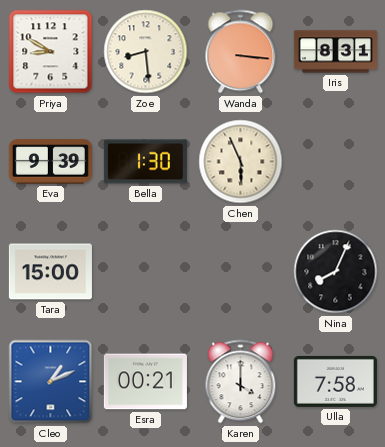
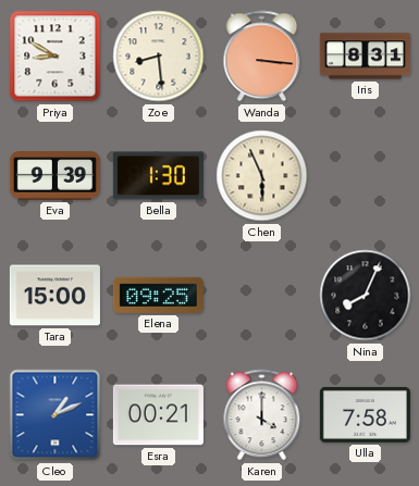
Elena: none -> 09:25 (158, 295)
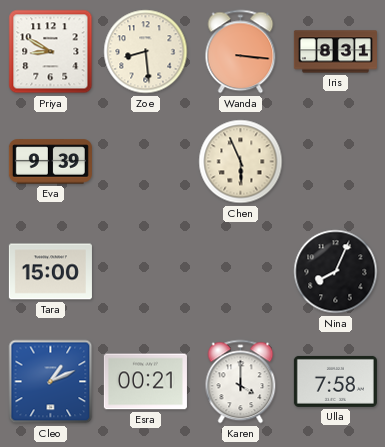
Bella: 1:30 -> none (158, 176)
Elena: 09:25 -> none (158, 295)
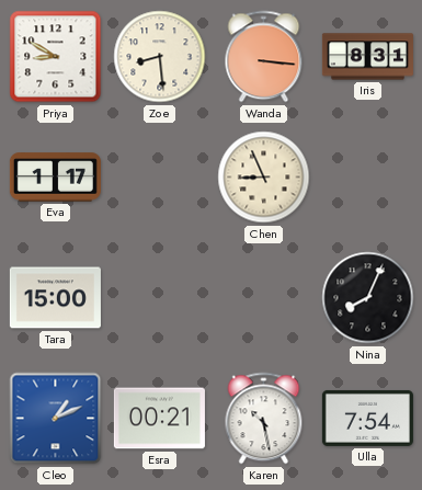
Eva: 9:39 -> 1:17 (55, 178)
Chen: 5:56 -> 8:56 (264, 178)
Karen: 4:00 -> 10:28 (264, 419)
Ulla: 7:58 -> 7:54 (367, 418)
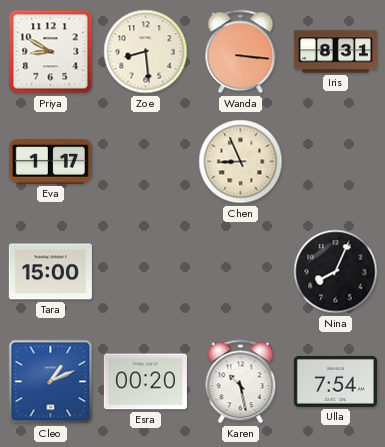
Esra: 00:21 -> 00:20 (145, 382)
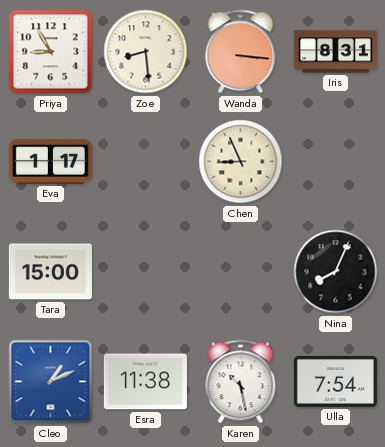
Priya: 8:50 -> 8:55 (51, 52)
Esra: 00:20 -> 11:38 (145, 382)
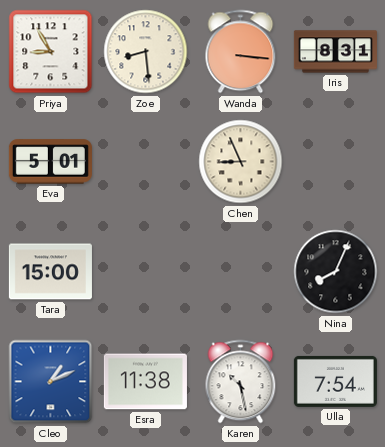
Eva: 1:17 -> 5:01 (50, 162)
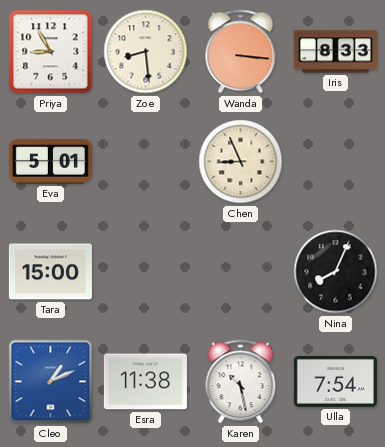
Iris: 8:31 -> 8:33 (335, 52)
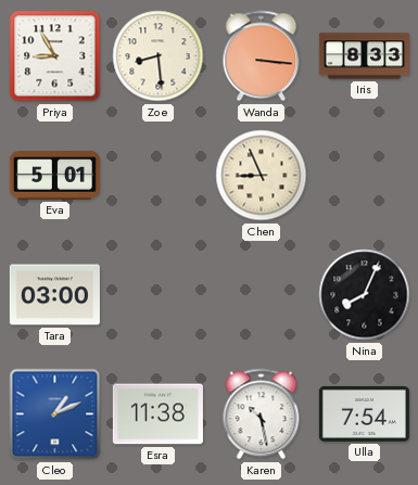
Tara: 15:00 -> 03:00 (54, 295)
